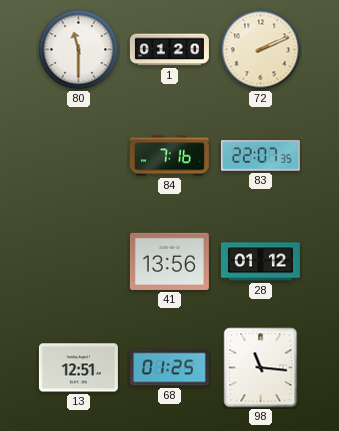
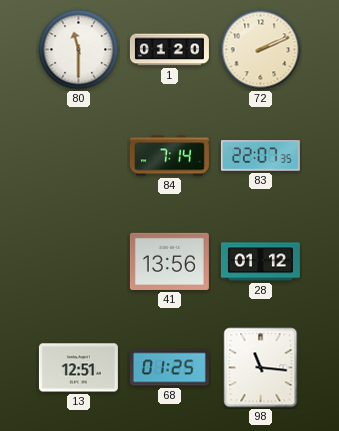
84: 7:16 -> 7:14 (169, 156)
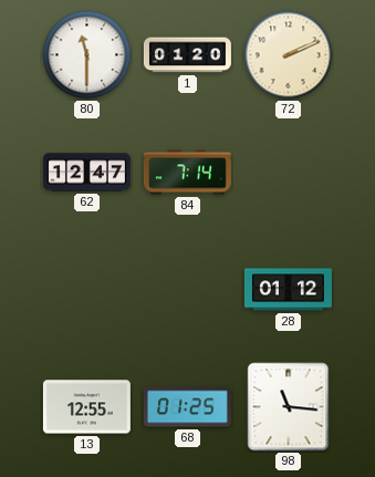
62: none -> 12:47 (86, 173)
83: 22:07 -> none (260, 156)
41: 13:56 -> none (169, 261)
13: 12:51 -> 12:55 (86, 407)
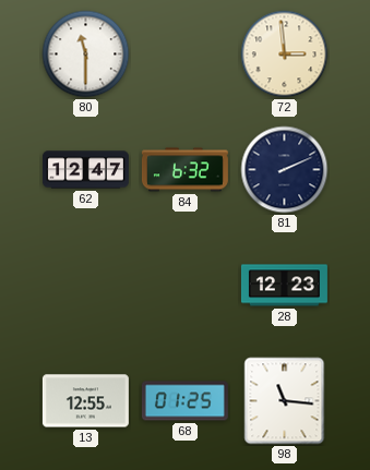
1: 01:20 -> none (187, 55)
72: 2:11 -> 2:59 (285, 55)
84: 7:14 -> 6:32 (184, 170)
81: none -> 2:11 (285, 170)
28: 01:12 -> 12:23 (284, 286)
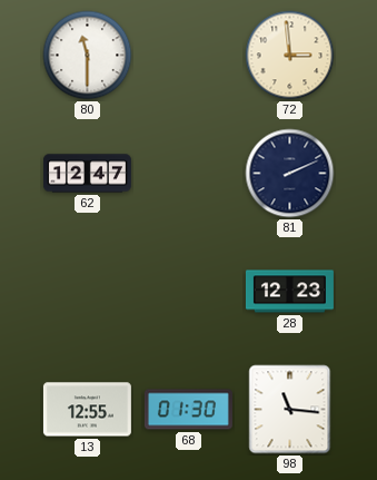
84: 6:32 -> none (184, 170)
68: 01:25 -> 01:30 (188, 410)
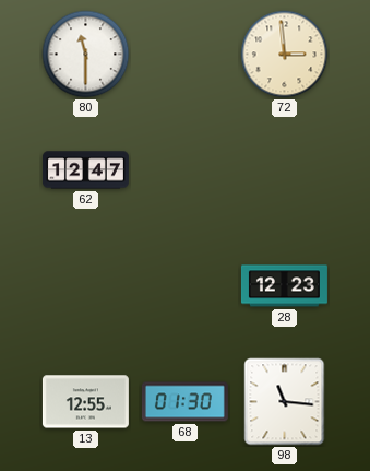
81: 2:11 -> none (290, 174)
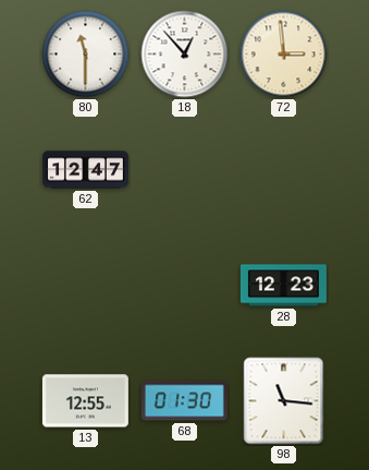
18: none -> 12:53 (185, 55)
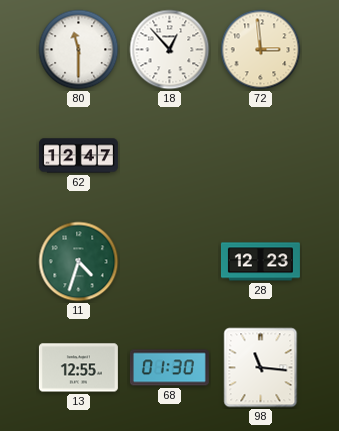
11: none -> 4:33 (79, 262)
